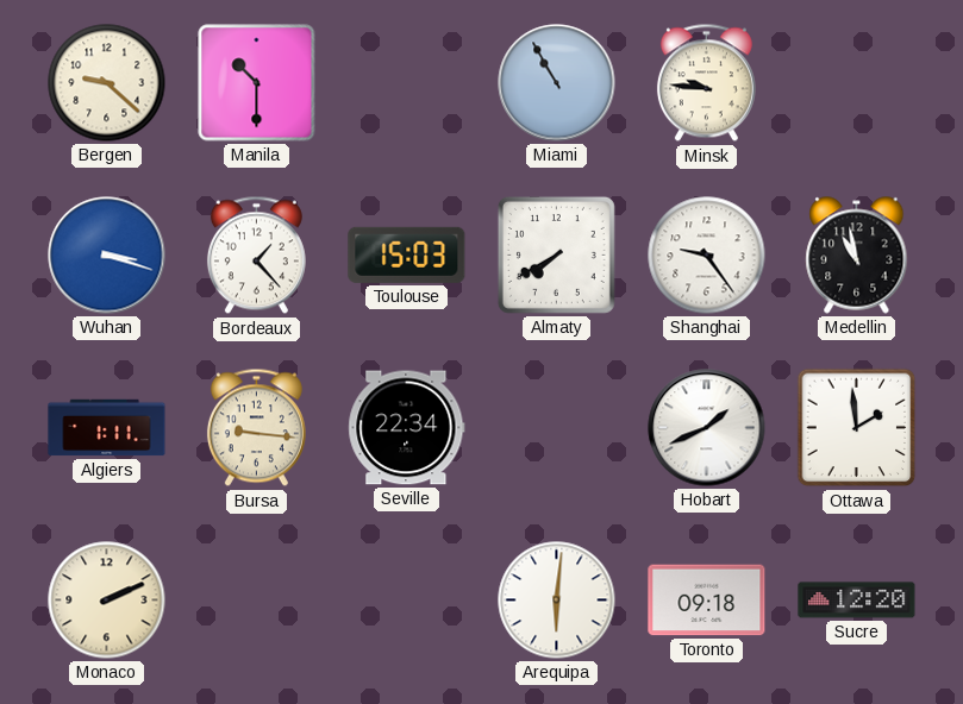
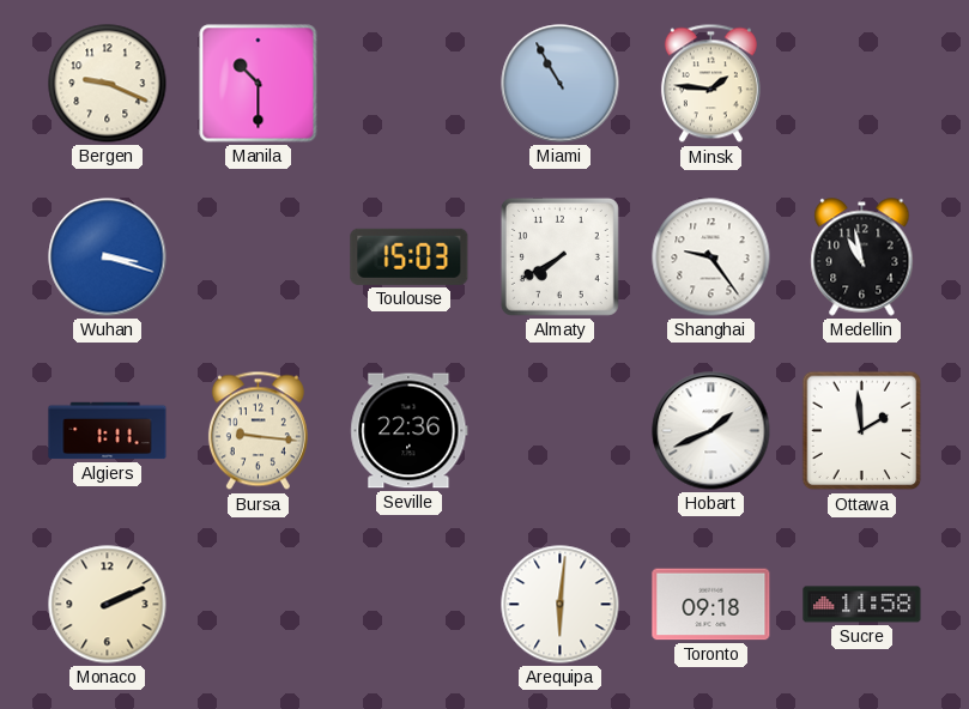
Bergen: 9:22 -> 9:19 (108, 84)
Minsk: 9:46 -> 1:46 (710, 84)
Bordeaux: 1:23 -> none (256, 256)
Seville: 22:34 -> 22:36 (410, 431)
Sucre: 12:20 -> 11:58 (862, 605)
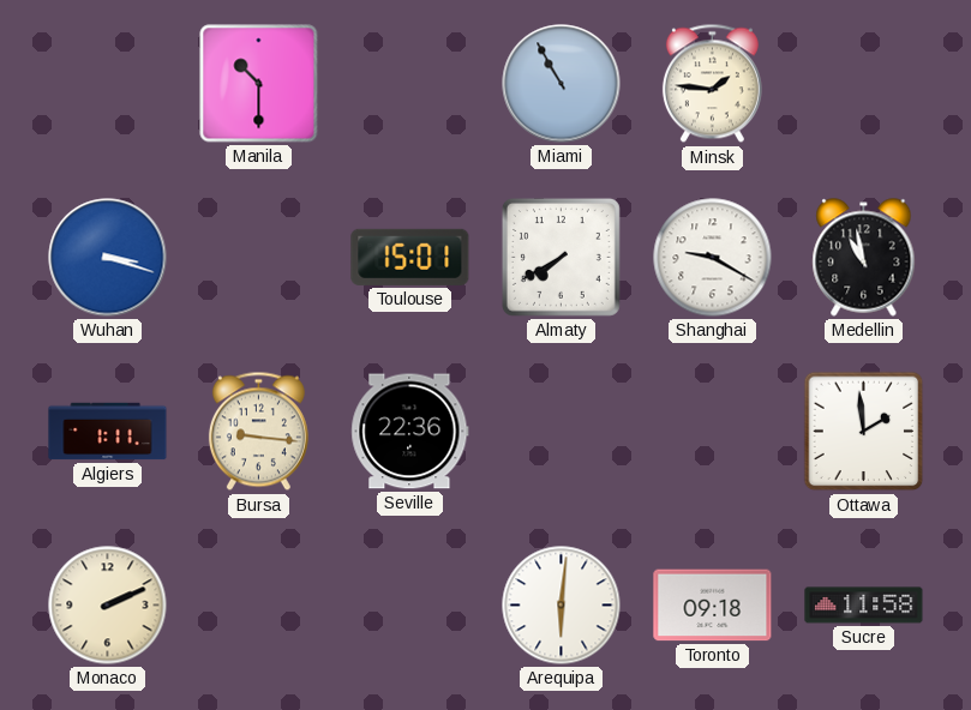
Bergen: 9:19 -> none (108, 84)
Toulouse: 15:03 -> 15:01 (410, 257)
Shanghai: 9:24 -> 9:20 (713, 258)
Hobart: 1:41 -> none (711, 431)
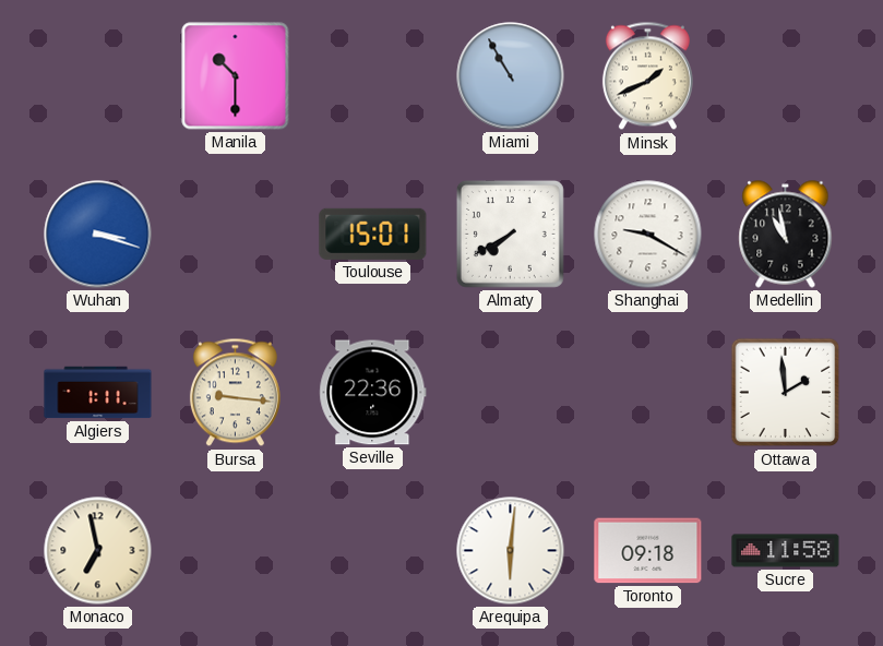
Minsk: 1:46 -> 1:41 (647, 76)
Monaco: 2:11 -> 6:58 (98, 551)
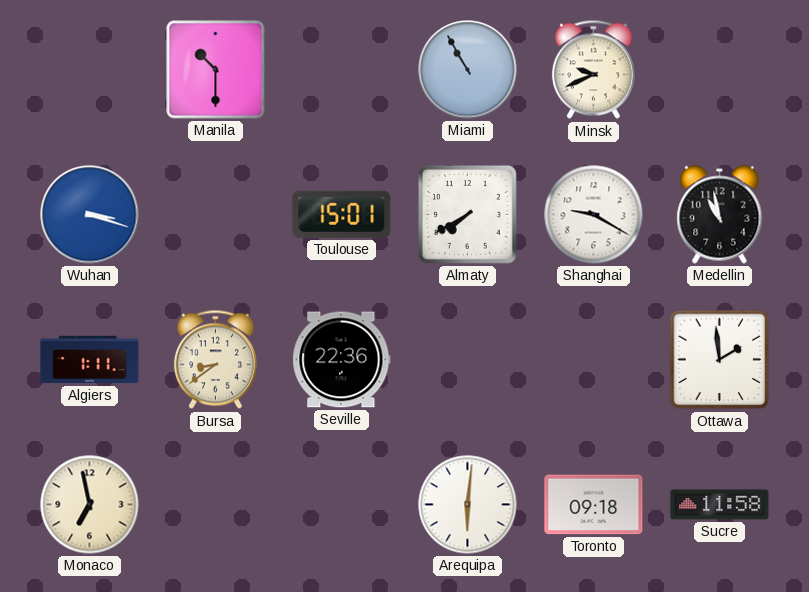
Minsk: 1:41 -> 9:41 (593, 70)
Bursa: 9:16 -> 8:39 (215, 360)
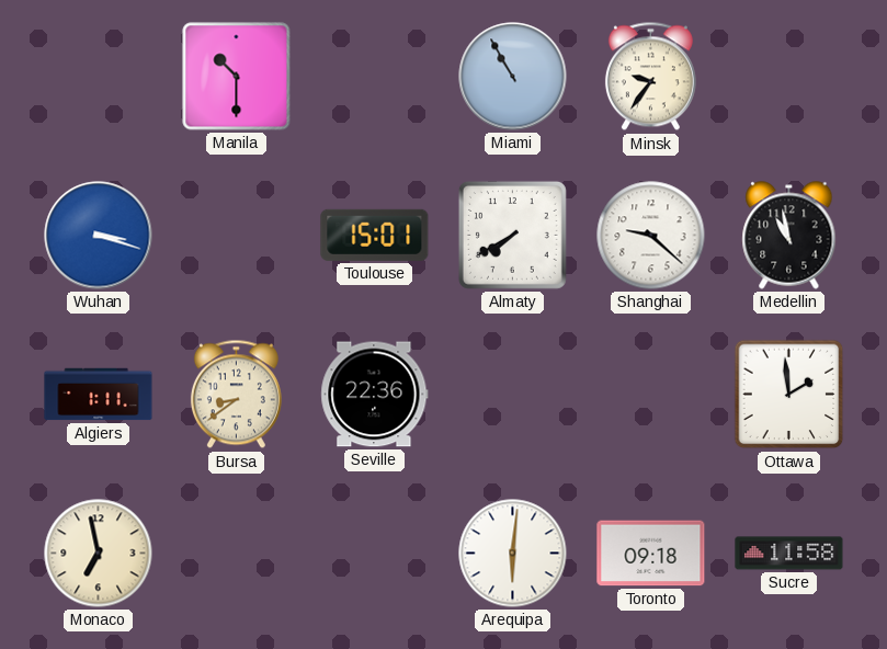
Minsk: 9:41 -> 9:36 (650, 77)
Shanghai: 9:20 -> 9:22 (651, 236)
